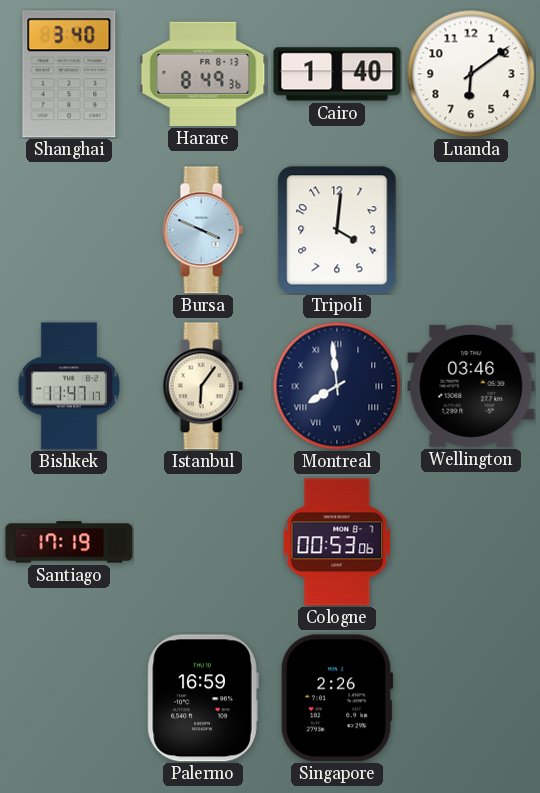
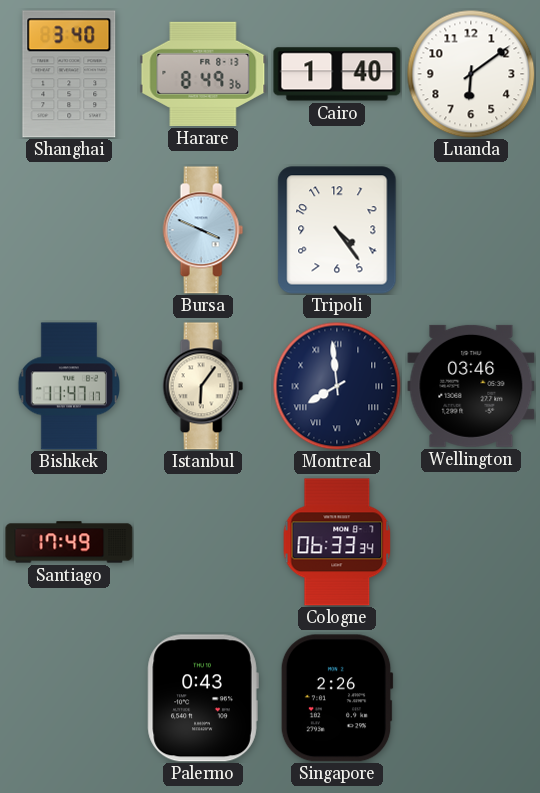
Tripoli: 4:01 -> 4:24 (337, 230)
Santiago: 17:19 -> 17:49 (69, 542)
Cologne: 00:53 -> 06:33 (337, 542)
Palermo: 16:59 -> 0:43 (203, 698)
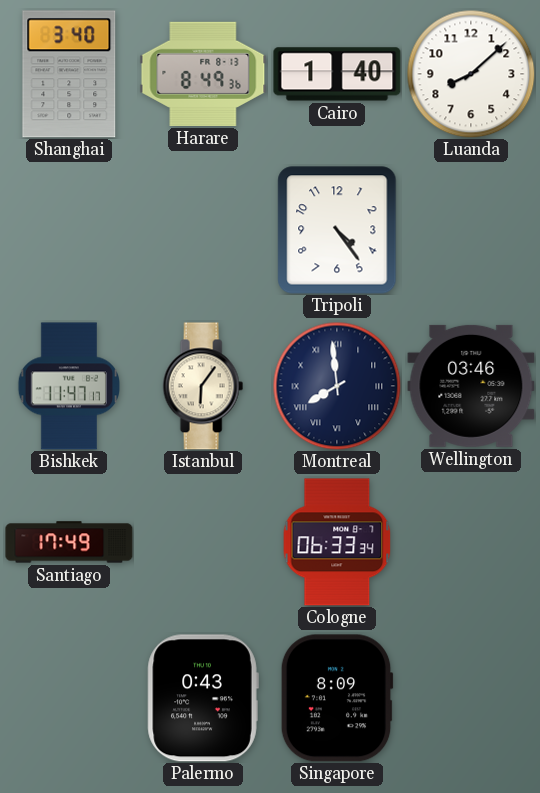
Luanda: 6:09 -> 8:08 (471, 74)
Bursa: 3:49 -> none (203, 230)
Singapore: 2:26 -> 8:09 (337, 698)
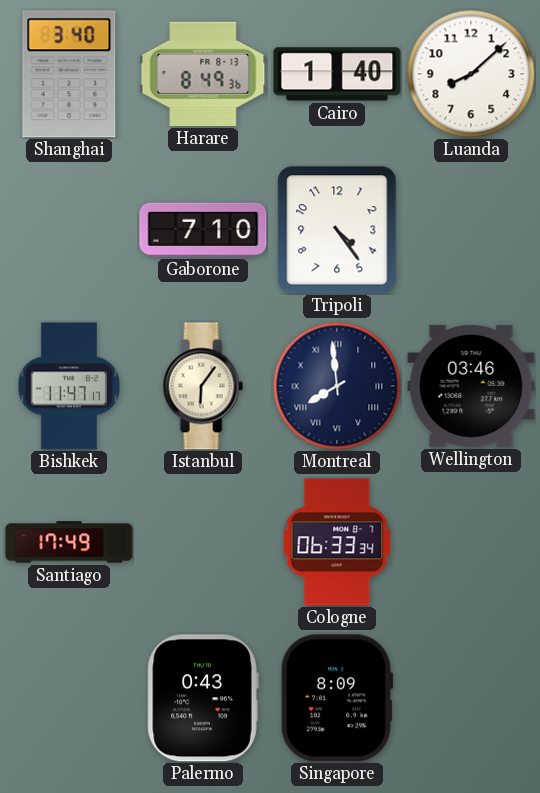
Gaborone: none -> 7:10 (203, 230)
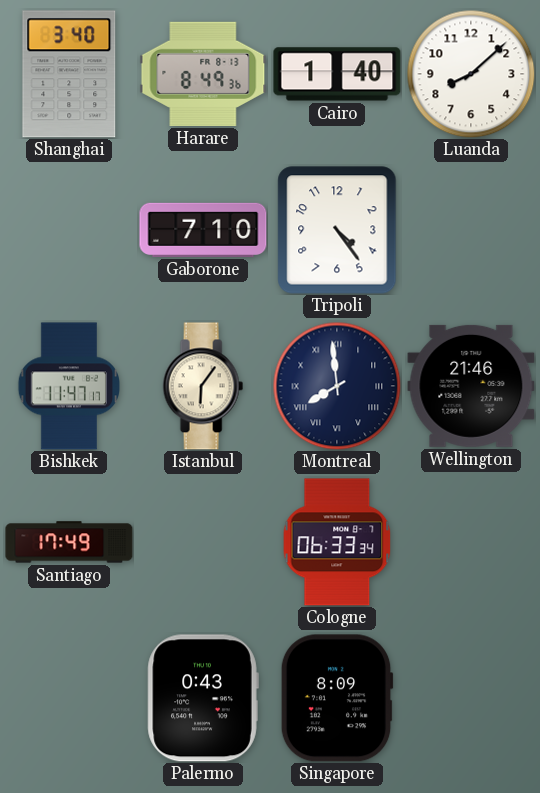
Wellington: 03:46 -> 21:46 (471, 386)
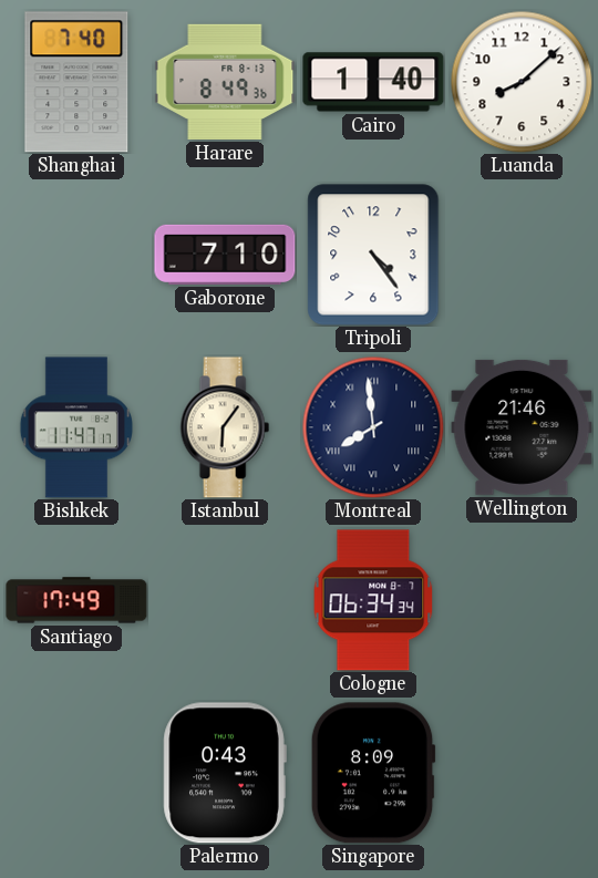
Shanghai: 3:40 -> 7:40 (76, 82)
Cologne: 06:33 -> 06:34 (373, 600)
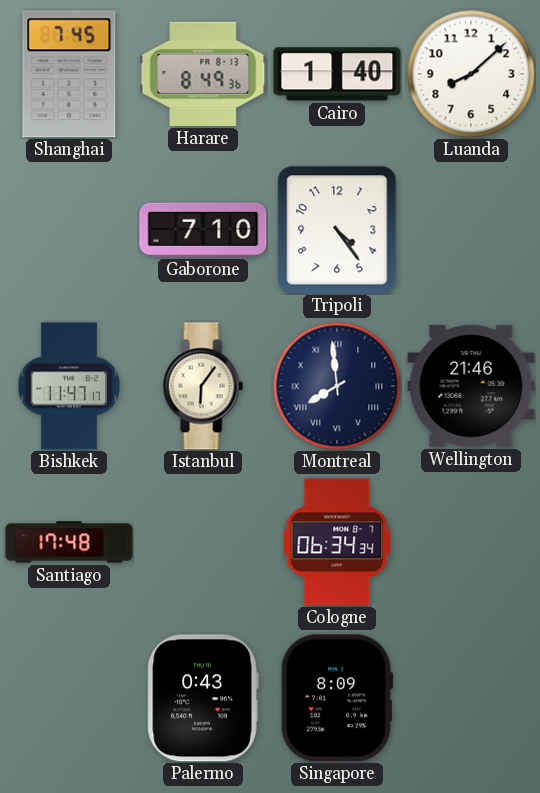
Shanghai: 7:40 -> 7:45 (69, 74)
Santiago: 17:49 -> 17:48 (69, 542)
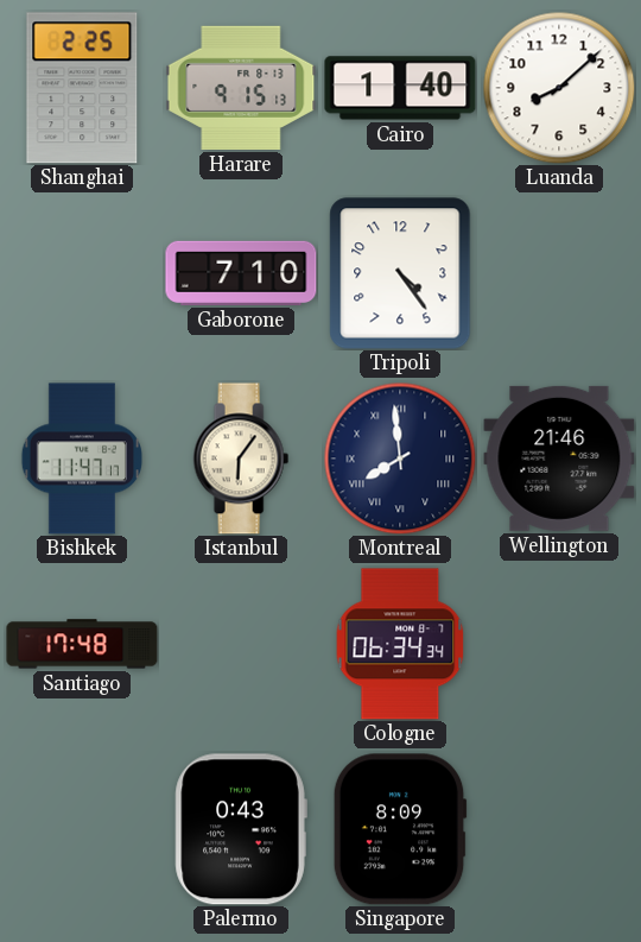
Shanghai: 7:45 -> 2:25 (82, 88)
Harare: 8:49 -> 9:15 (241, 88)
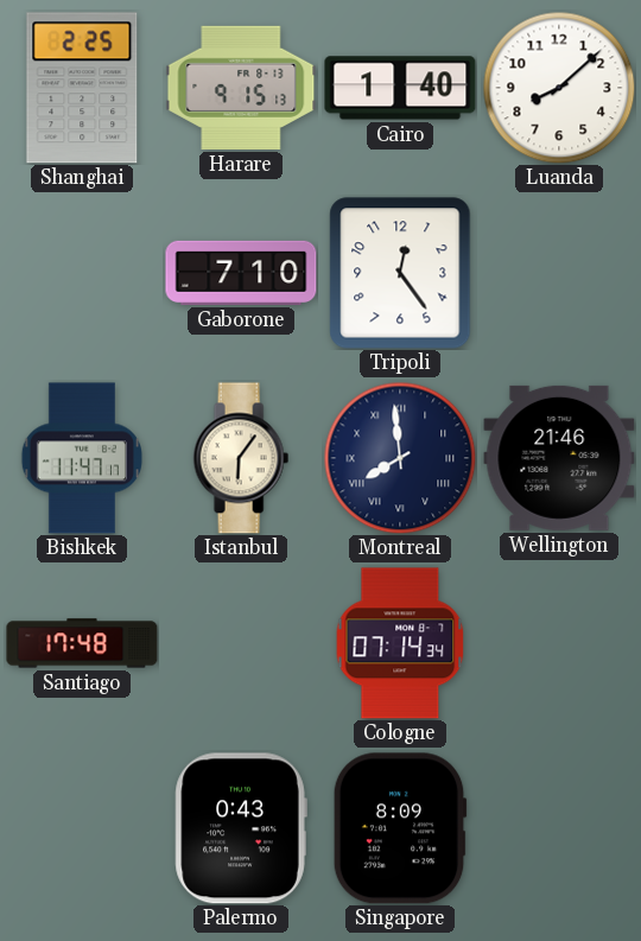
Tripoli: 4:24 -> 12:24 (400, 273)
Cologne: 06:34 -> 07:14 (400, 643)
